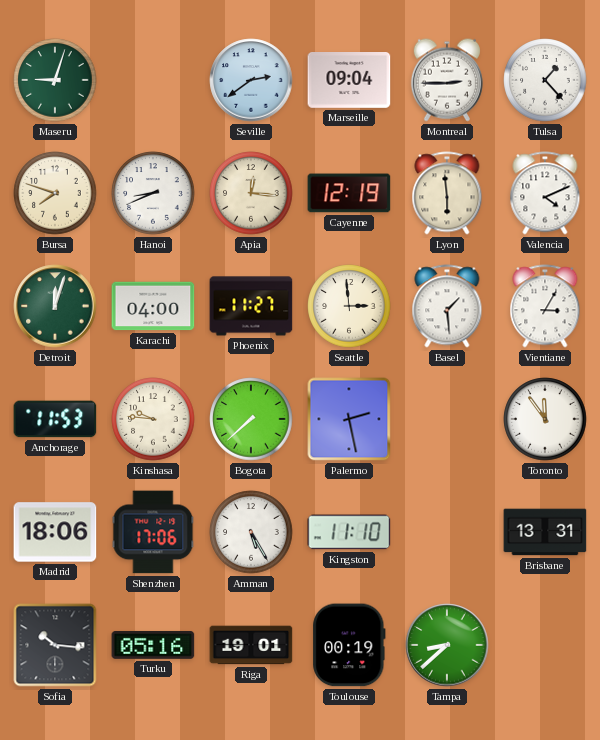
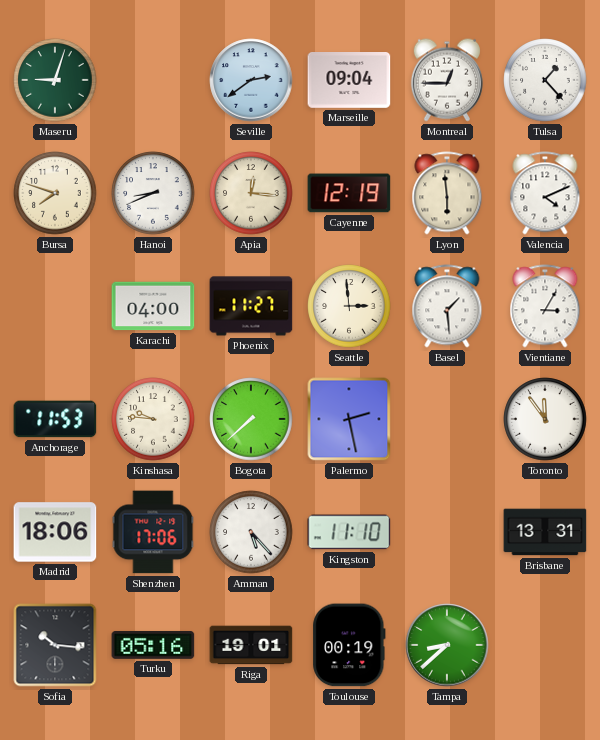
Montreal: 2:45 -> 12:45 (447, 80)
Detroit: 12:03 -> none (55, 306)
Amman: 5:25 -> 5:23 (251, 532)
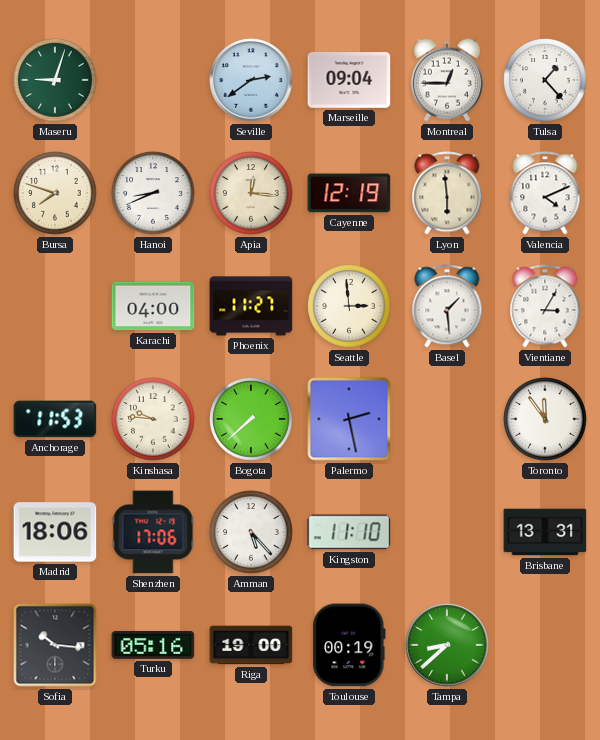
Riga: 19:01 -> 19:00 (251, 645)
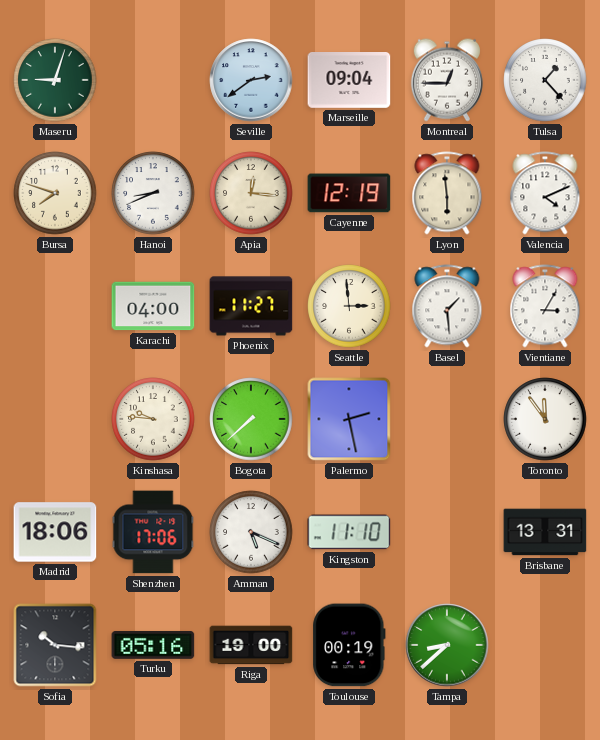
Anchorage: 11:53 -> none (55, 419)
Amman: 5:23 -> 5:19 (251, 532)
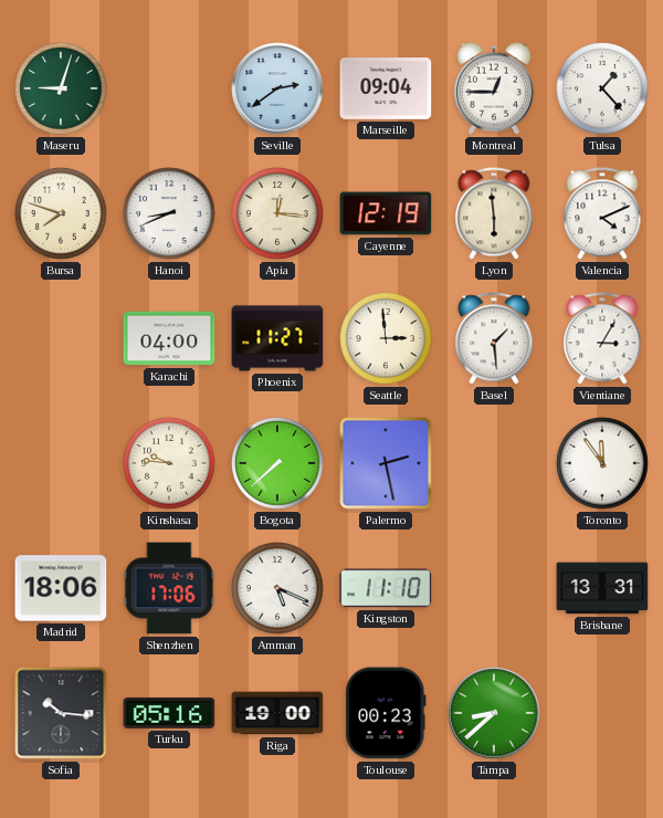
Toulouse: 00:19 -> 00:23 (386, 713)
